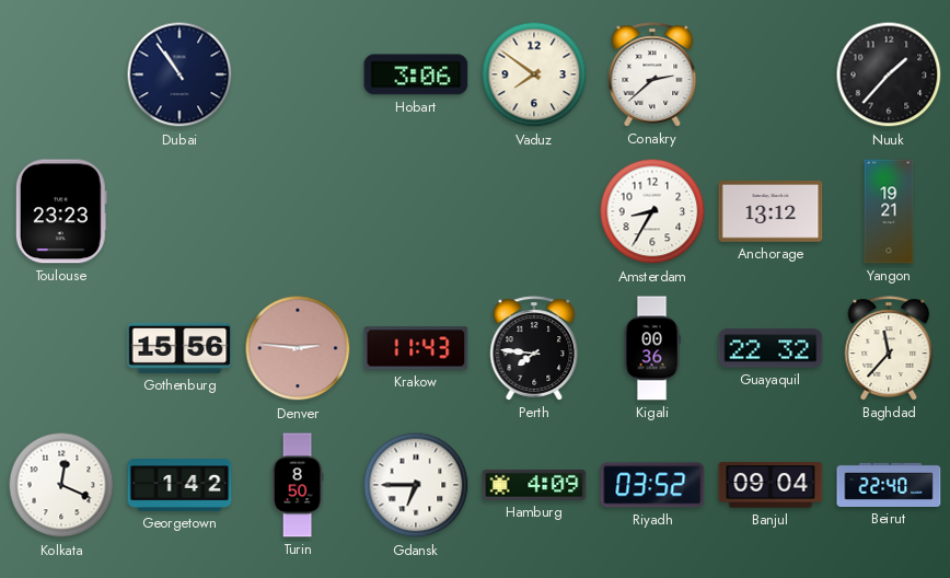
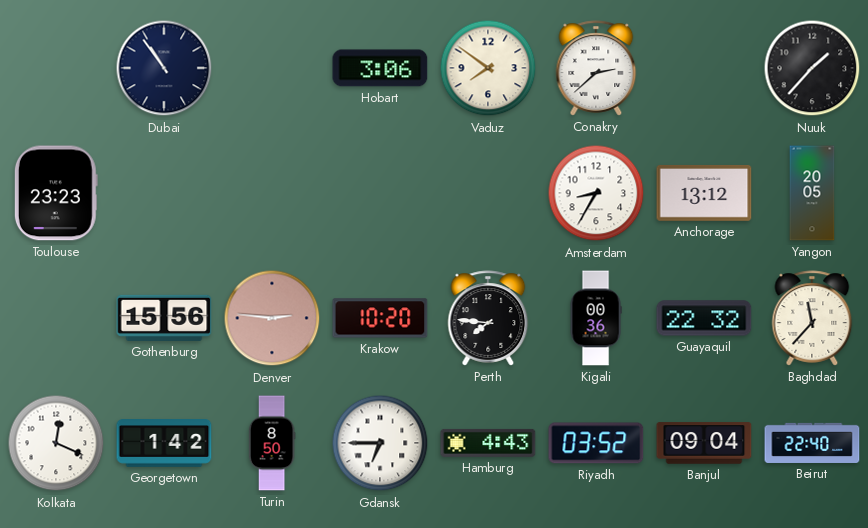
Yangon: 19:21 -> 20:05 (812, 193)
Krakow: 11:43 -> 10:20 (380, 318)
Hamburg: 4:09 -> 4:43 (488, 443)
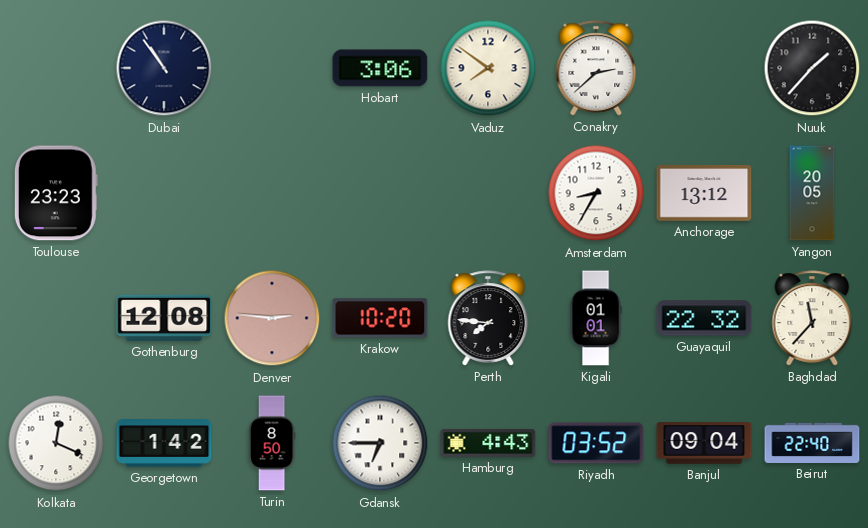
Gothenburg: 15:56 -> 12:08 (164, 318)
Kigali: 00:36 -> 01:01 (596, 318)
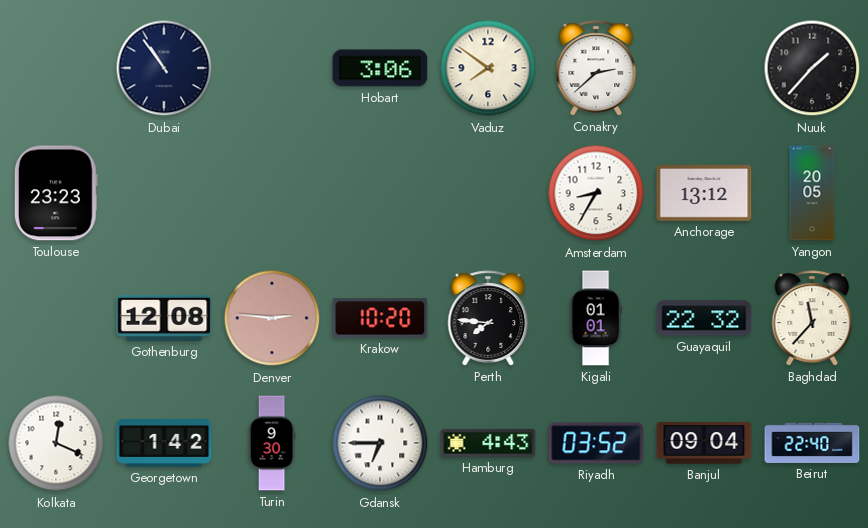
Turin: 8:50 -> 9:30 (272, 443)
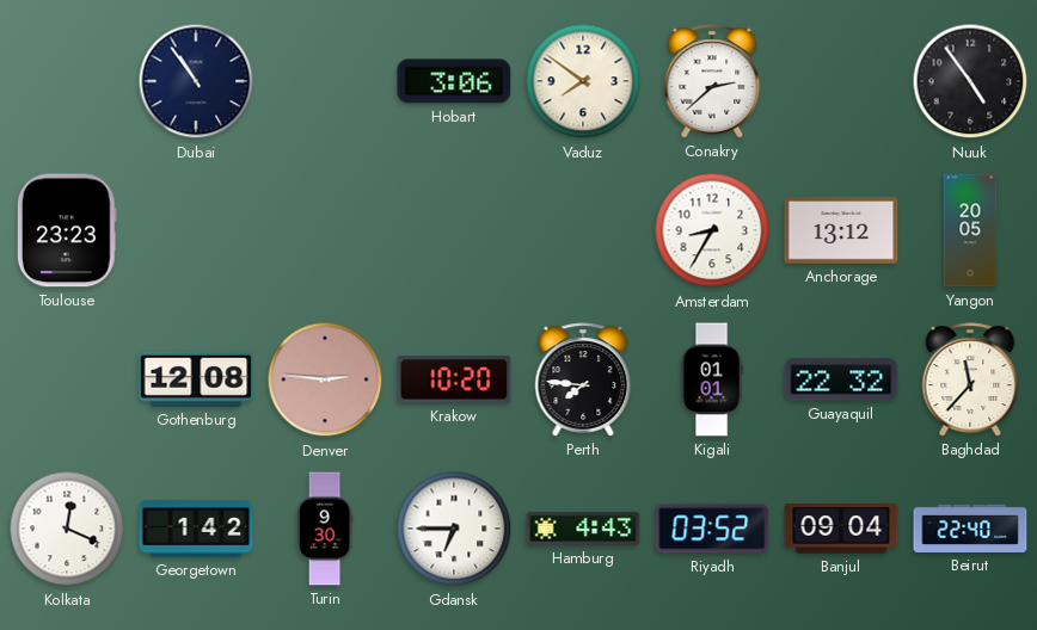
Nuuk: 1:37 -> 4:54 (970, 81)
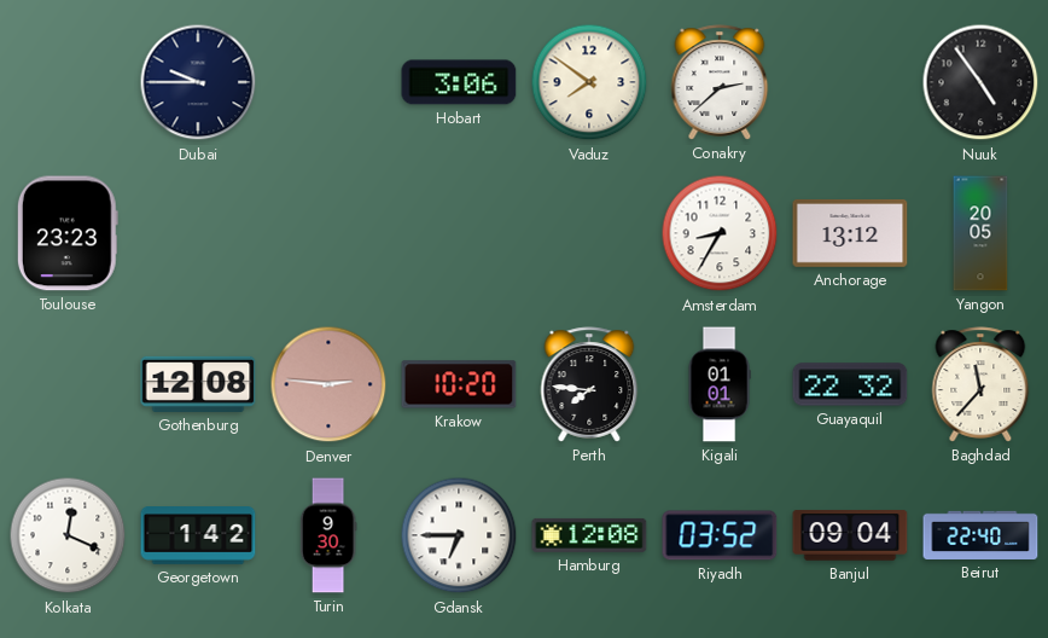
Dubai: 10:54 -> 9:45 (198, 82)
Hamburg: 4:43 -> 12:08 (589, 535)
